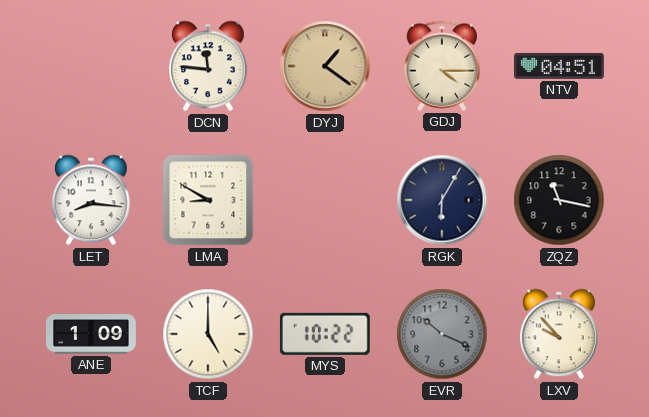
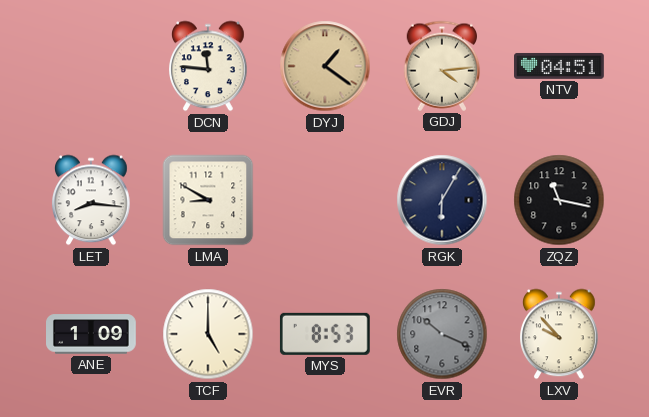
GDJ: 4:15 -> 4:14 (442, 66)
MYS: 10:22 -> 8:53 (325, 334)
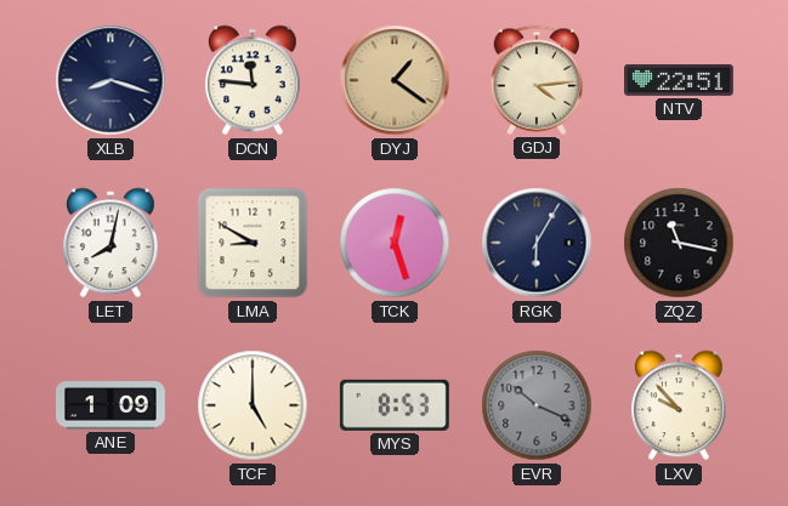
XLB: none -> 8:18 (110, 80)
NTV: 04:51 -> 22:51 (680, 80)
LET: 8:16 -> 8:02 (112, 243)
TCK: none -> 12:27 (395, 243)
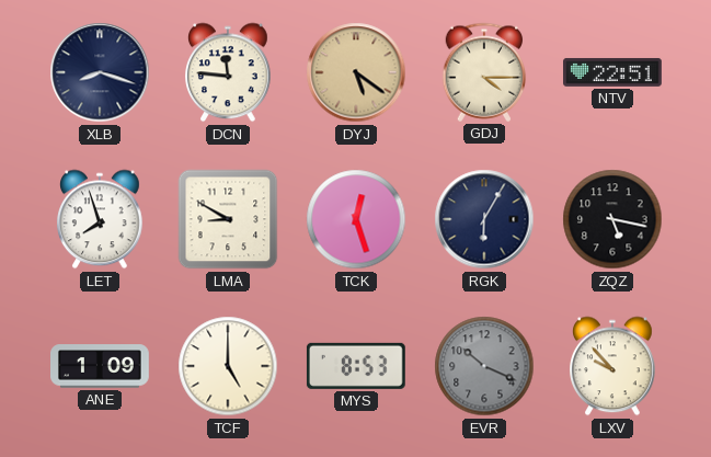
DYJ: 1:21 -> 5:21 (356, 72)
GDJ: 4:14 -> 4:15 (484, 72)
LET: 8:02 -> 7:57 (101, 219)
ZQZ: 11:17 -> 5:17 (612, 219)
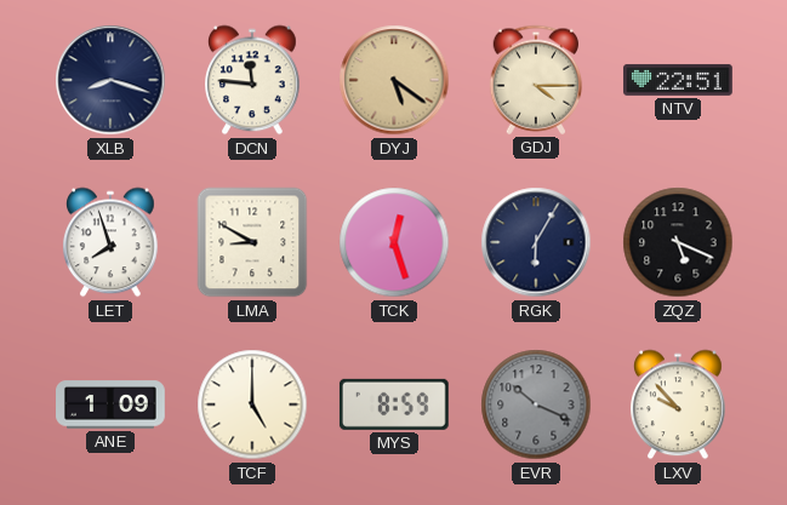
ZQZ: 5:17 -> 5:19 (678, 242)
MYS: 8:53 -> 8:59 (394, 404)
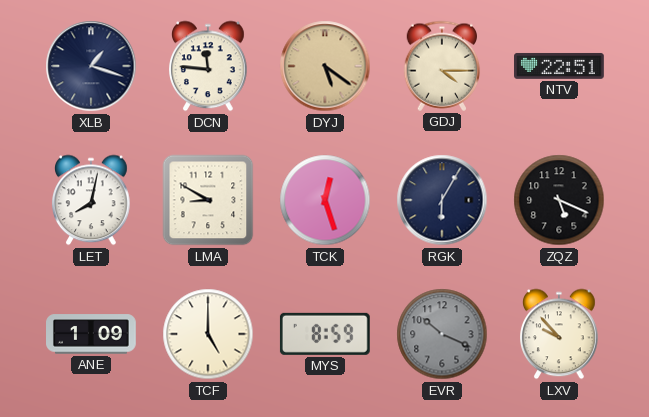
XLB: 8:18 -> 1:18 (91, 66)
LET: 7:57 -> 8:02 (92, 200)
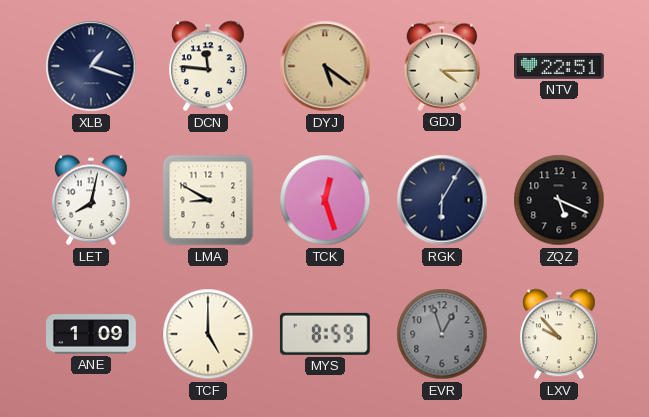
EVR: 10:19 -> 12:57 (442, 334)
